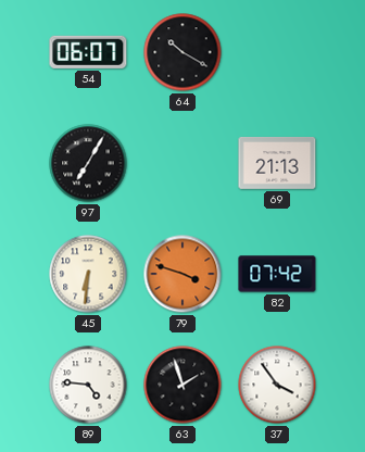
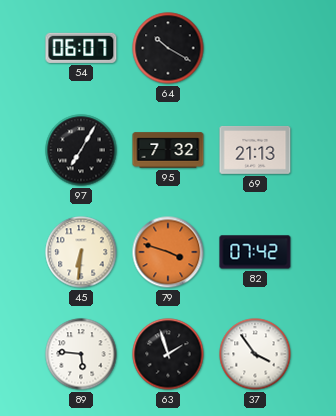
95: none -> 7:32 (168, 150)
89: 4:46 -> 5:46 (81, 354)
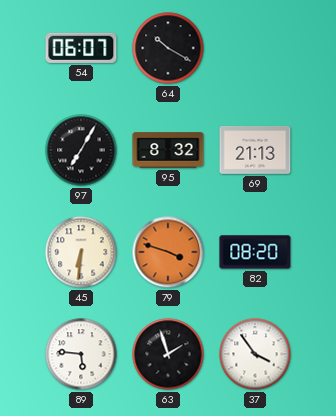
95: 7:32 -> 8:32 (168, 150)
82: 07:42 -> 08:20 (255, 252)
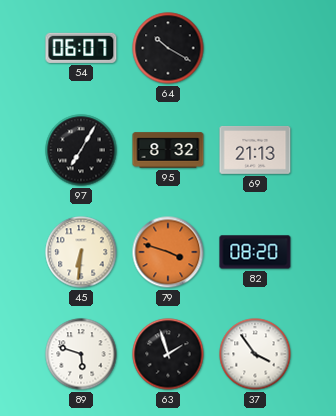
89: 5:46 -> 5:48 (81, 354)
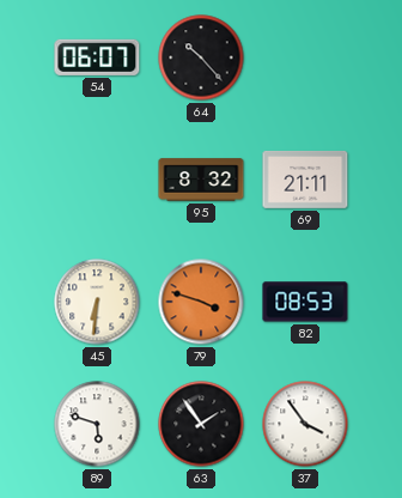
64: 10:20 -> 10:23 (201, 57)
97: 7:05 -> none (81, 150)
69: 21:13 -> 21:11 (305, 180)
82: 08:20 -> 08:53 (305, 302)
63: 1:57 -> 1:54 (201, 424)
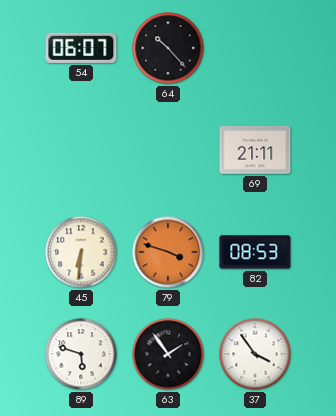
95: 8:32 -> none (201, 180)
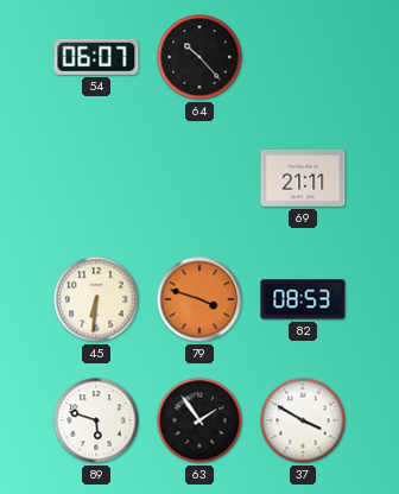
37: 3:54 -> 3:50 (303, 420)
